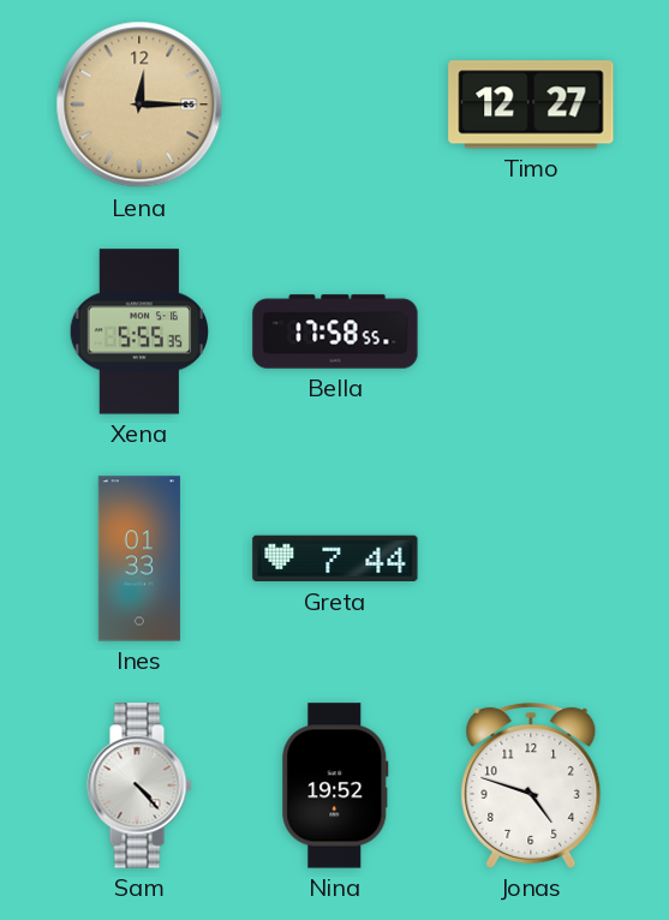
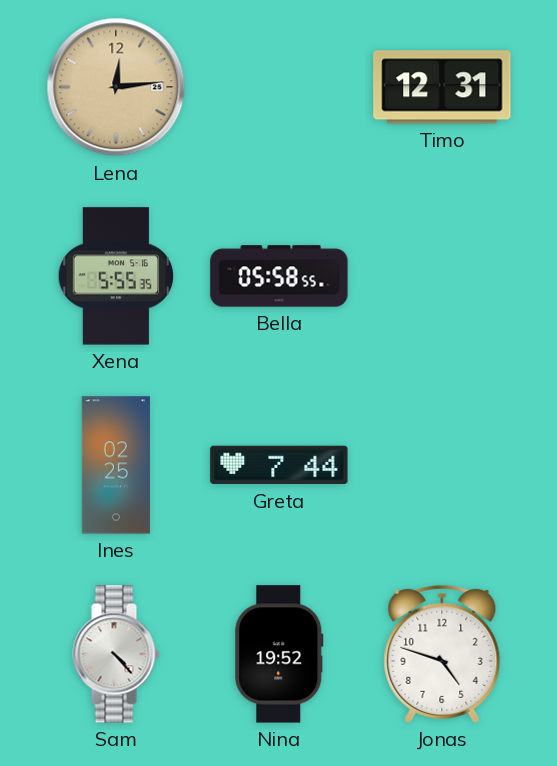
Lena: 12:15 -> 12:14 (116, 87)
Timo: 12:27 -> 12:31 (442, 87)
Bella: 17:58 -> 05:58 (279, 276)
Ines: 01:33 -> 02:25 (116, 465)
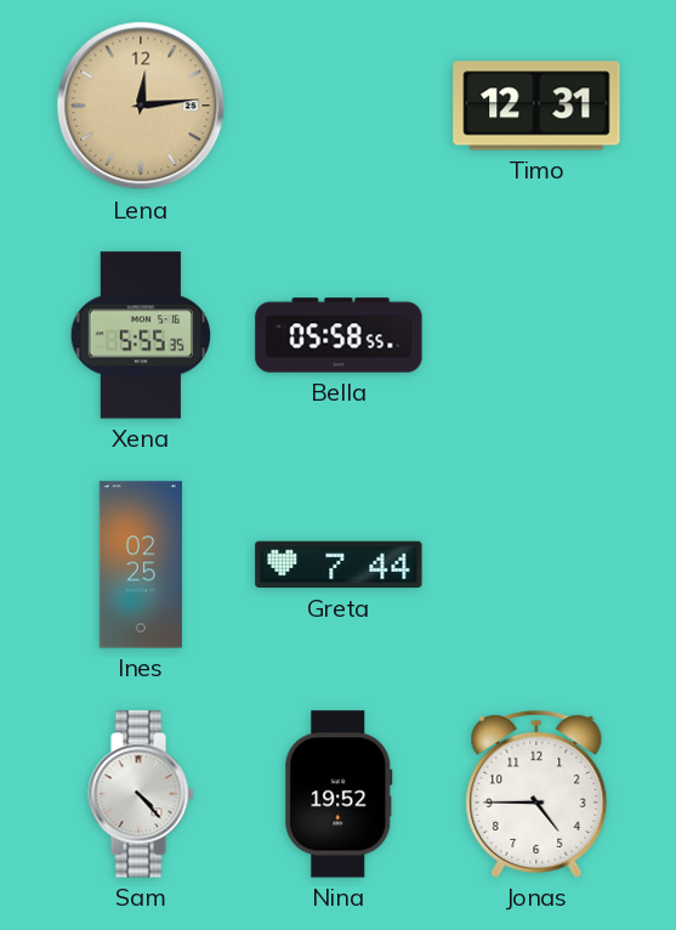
Jonas: 4:48 -> 4:45 (536, 794)
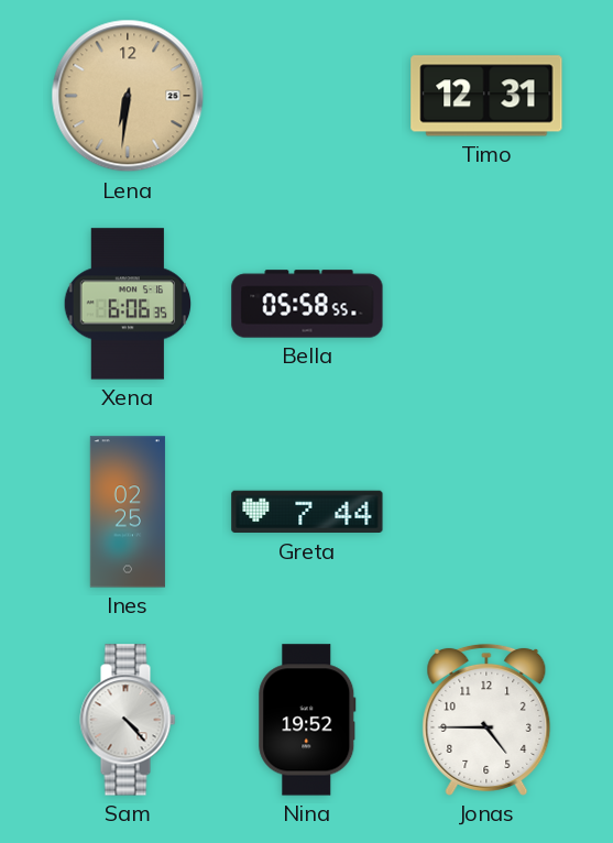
Lena: 12:14 -> 6:31 (128, 96)
Xena: 5:55 -> 6:06 (128, 304)
